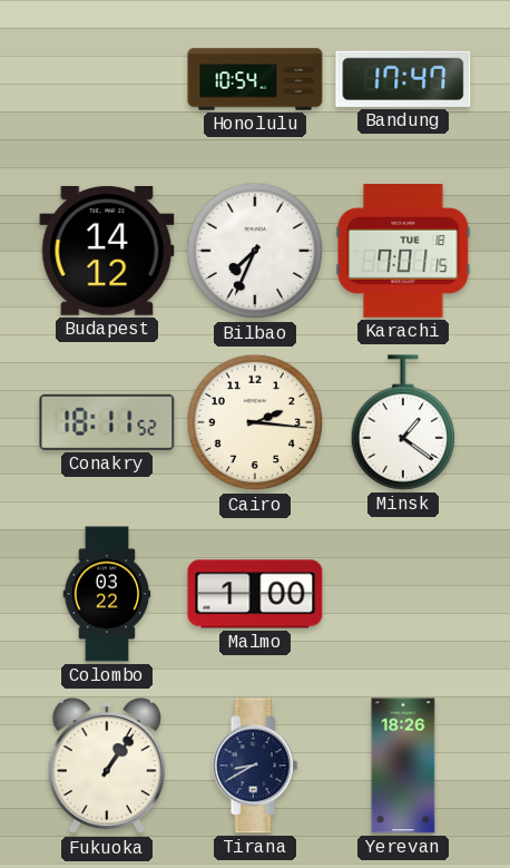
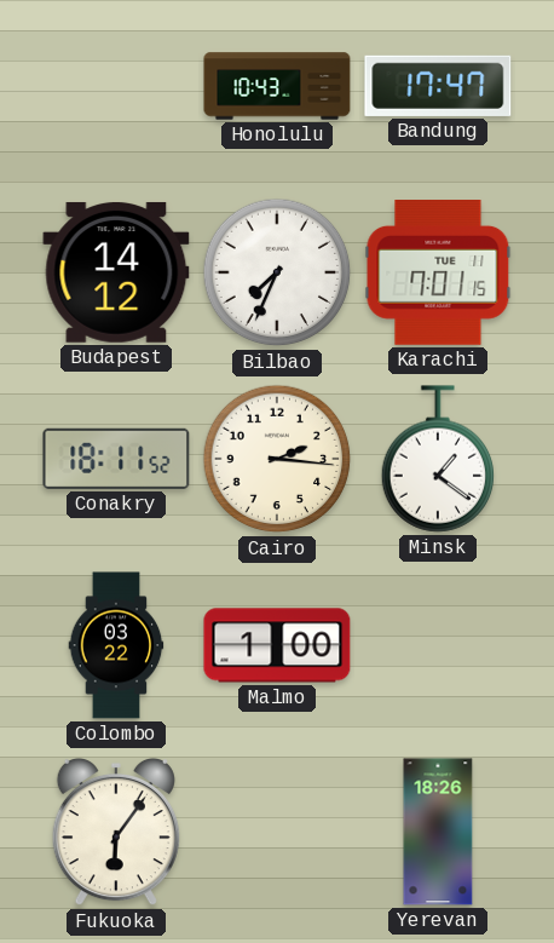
Honolulu: 10:54 -> 10:43 (277, 86)
Karachi date: TUE 18 -> TUE 11 (438, 274)
Fukuoka: 1:06 -> 6:06 (116, 832)
Tirana: 8:40 -> none (255, 765)
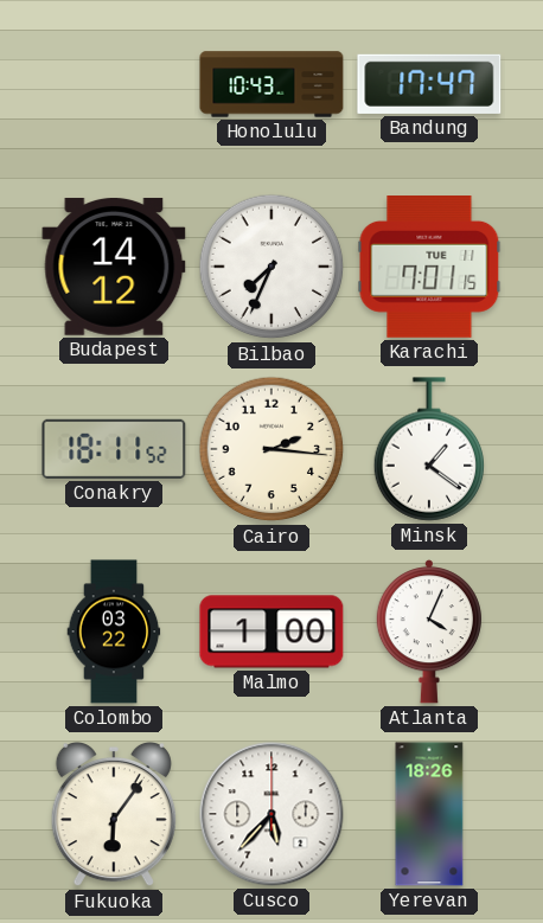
Atlanta: none -> 4:04 (428, 632)
Cusco: none -> 5:37 (271, 814)
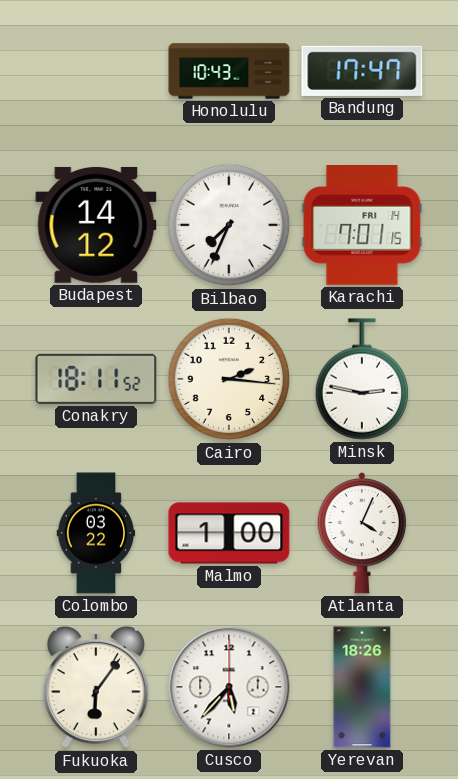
Karachi date: TUE 11 -> FRI 14 (362, 226)
Minsk: 1:21 -> 2:47 (361, 379)
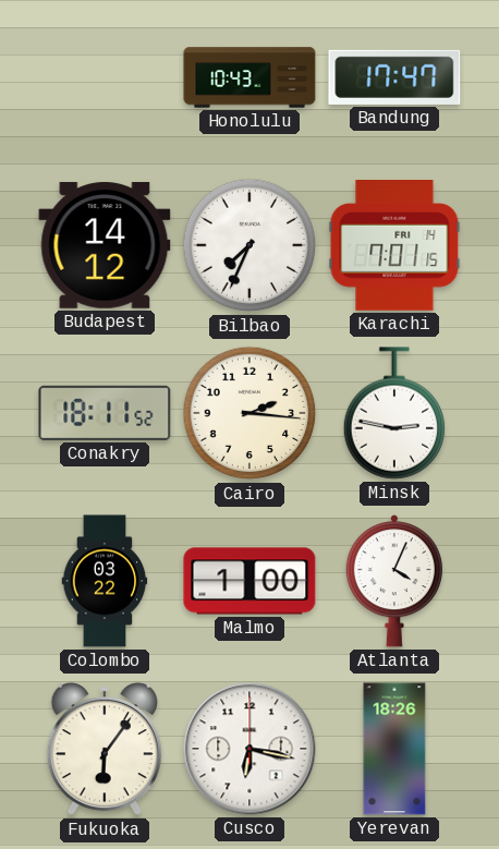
Cusco: 5:37 -> 6:17 (249, 749)
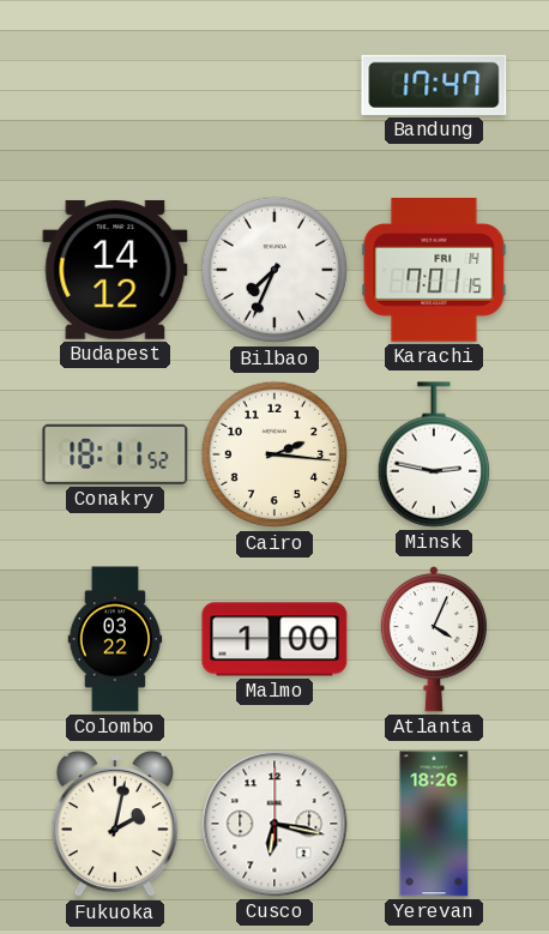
Honolulu: 10:43 -> none (249, 77)
Fukuoka: 6:06 -> 2:02 (115, 824)
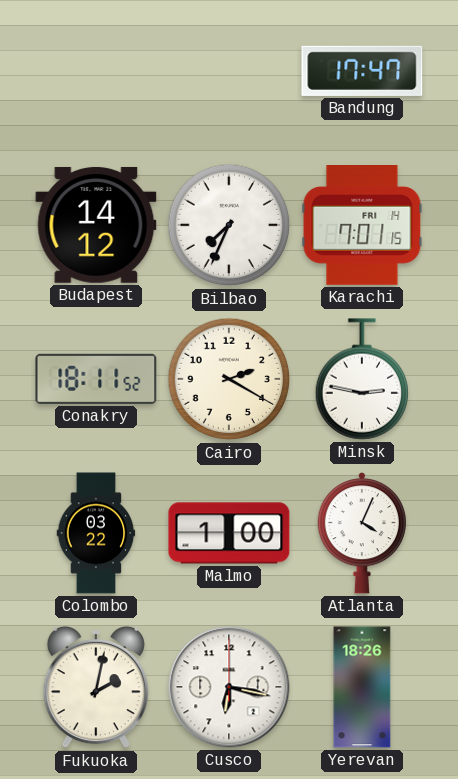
Cairo: 2:16 -> 2:20 (229, 379)
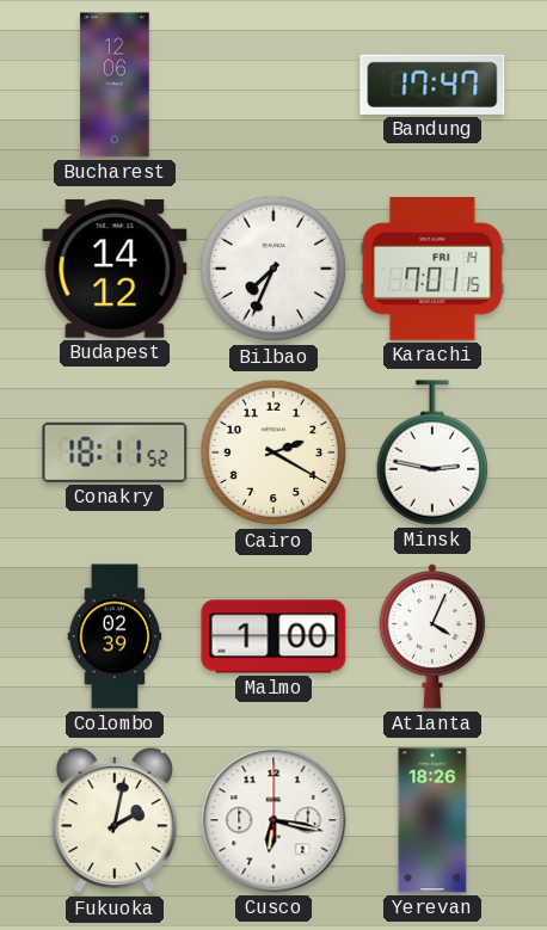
Bucharest: none -> 12:06 (115, 85)
Colombo: 03:22 -> 02:39 (115, 636)
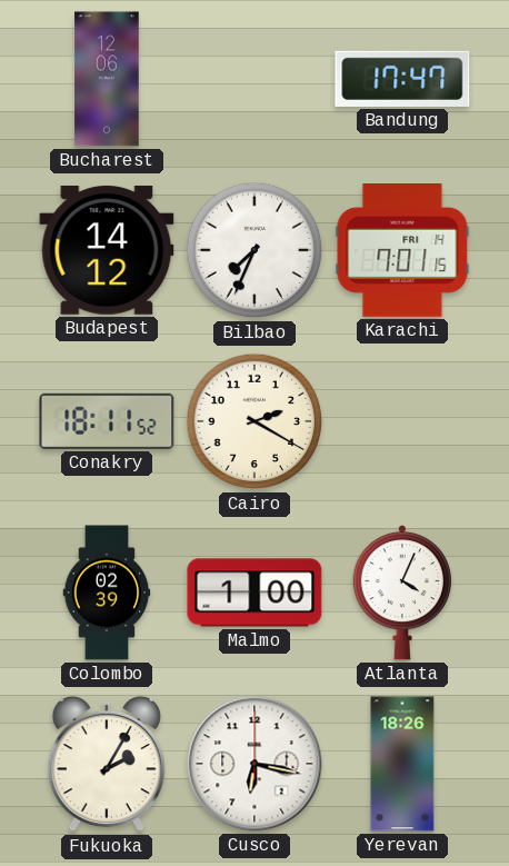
Minsk: 2:47 -> none (431, 452)
Fukuoka: 2:02 -> 2:05 (107, 764)
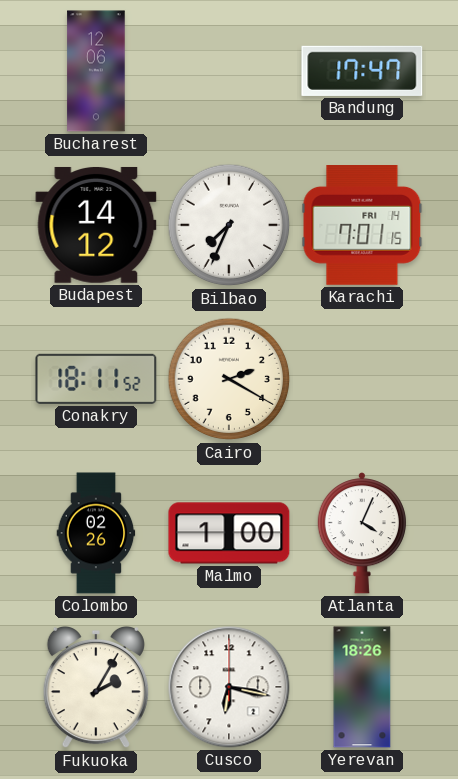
Colombo: 02:39 -> 02:26 (96, 533)
